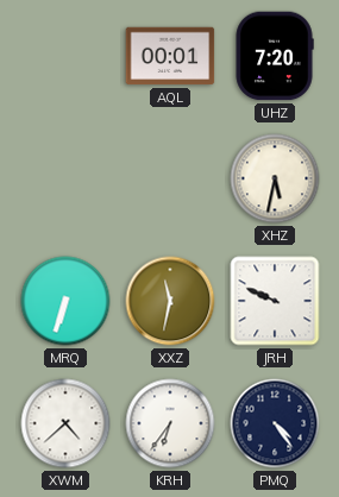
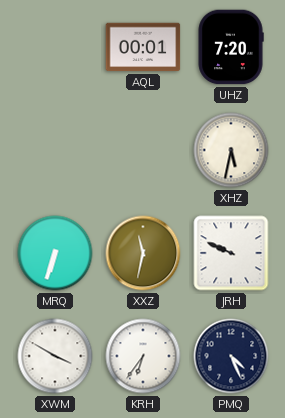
XWM: 4:38 -> 3:50 (55, 356)
PMQ: 4:24 -> 4:26 (231, 356)
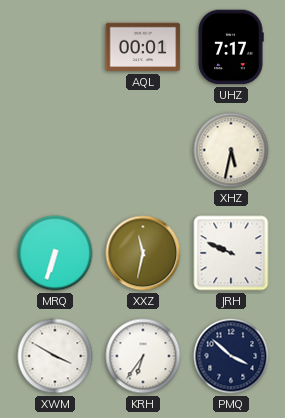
UHZ: 7:20 -> 7:17 (231, 47)
PMQ: 4:26 -> 3:52 (231, 356)
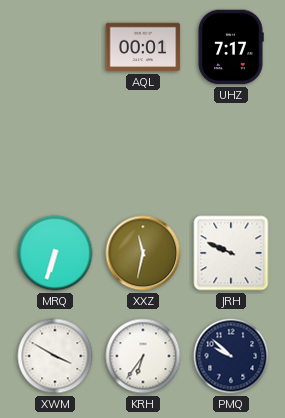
XHZ: 5:32 -> none (231, 150)
PMQ: 3:52 -> 9:52 (231, 356)
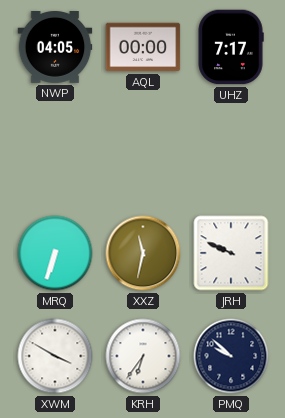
NWP: none -> 04:05 (55, 48)
AQL: 00:01 -> 00:00 (143, 47)
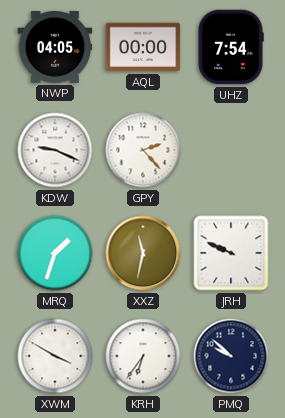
UHZ: 7:17 -> 7:54 (231, 47)
KDW: none -> 9:19 (55, 150)
GPY: none -> 2:23 (143, 150)
MRQ: 6:33 -> 1:33 (55, 253)
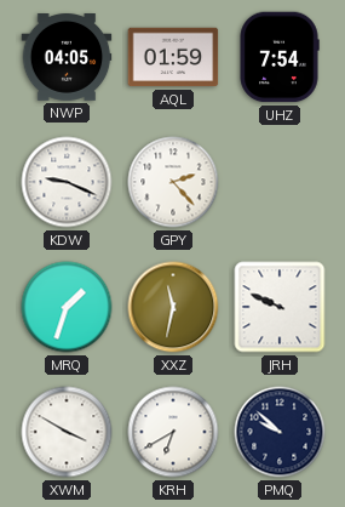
AQL: 00:00 -> 01:59 (173, 57)
KRH: 6:36 -> 6:40 (173, 432)
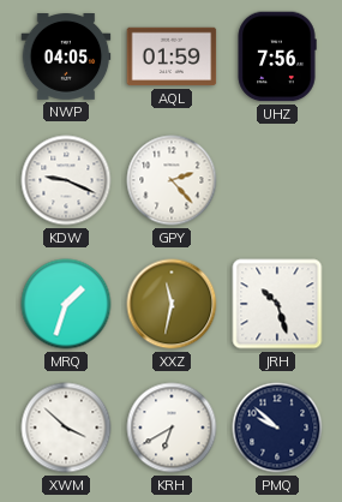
UHZ: 7:54 -> 7:56 (277, 56)
JRH: 9:49 -> 10:27 (277, 304)
XWM: 3:50 -> 3:52 (66, 428)
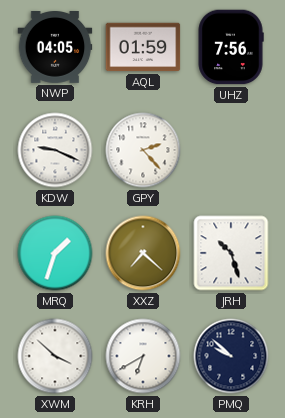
XXZ: 11:32 -> 7:22 (143, 253)
